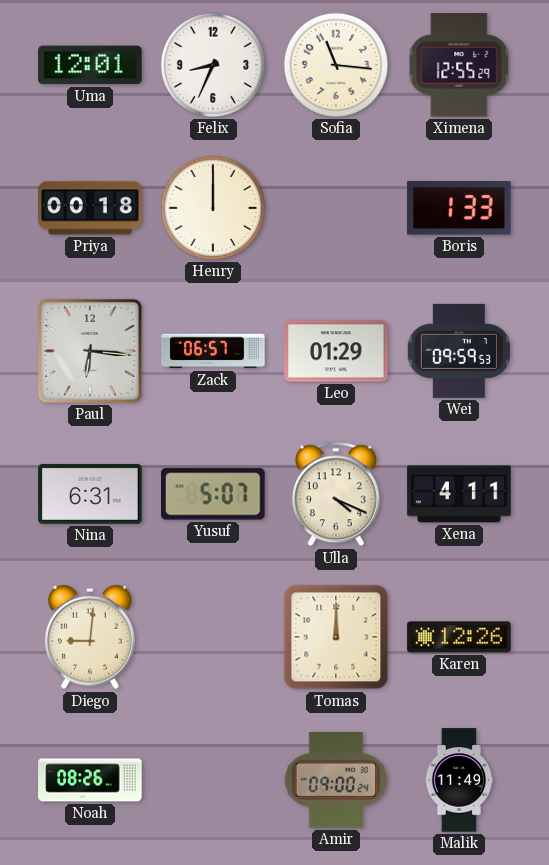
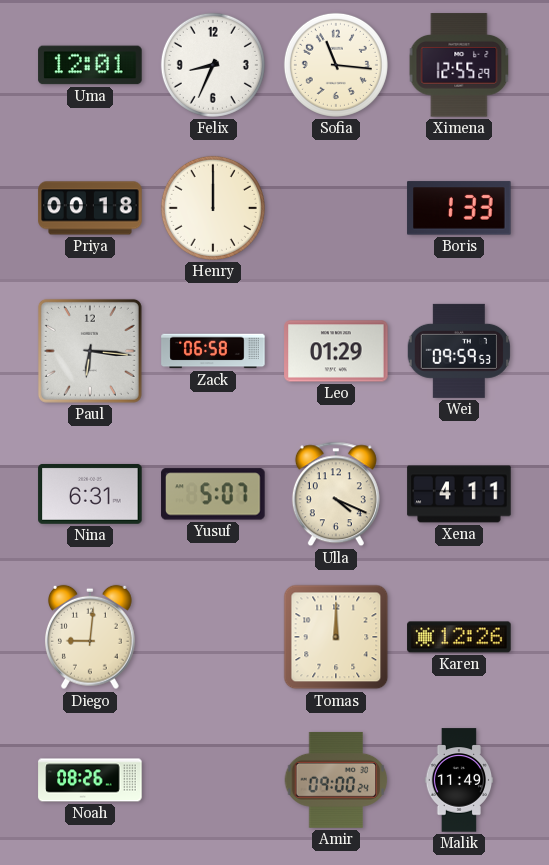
Zack: 06:57 -> 06:58 (213, 351)
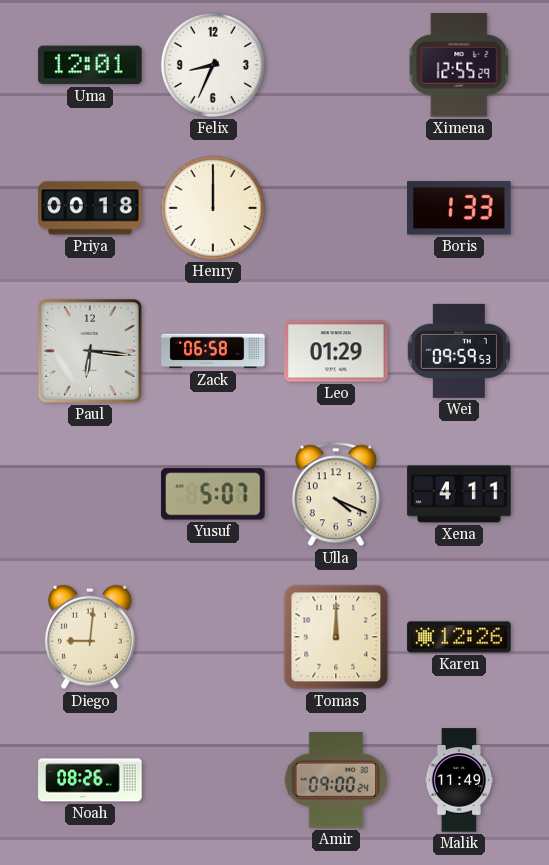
Sofia: 11:16 -> none (336, 65)
Nina: 6:31 -> none (90, 494)
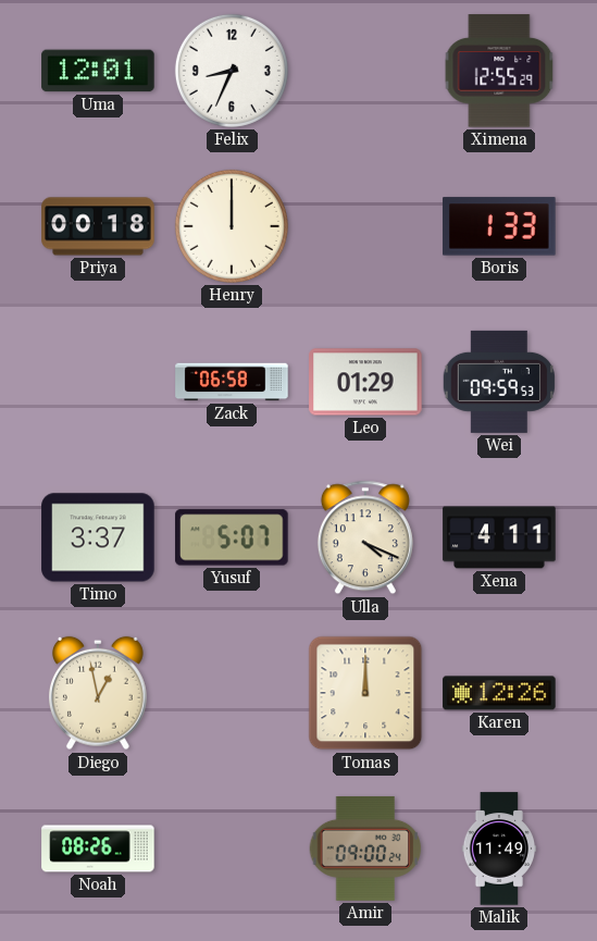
Paul: 6:16 -> none (90, 351)
Timo: none -> 3:37 (98, 537)
Diego: 9:01 -> 12:58 (98, 693)
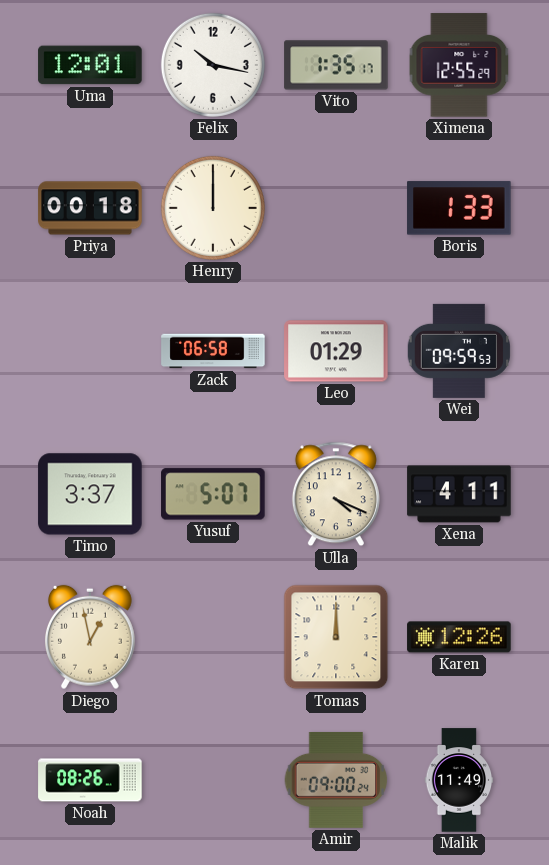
Felix: 8:34 -> 10:17 (213, 65)
Vito: none -> 1:35 (336, 65)
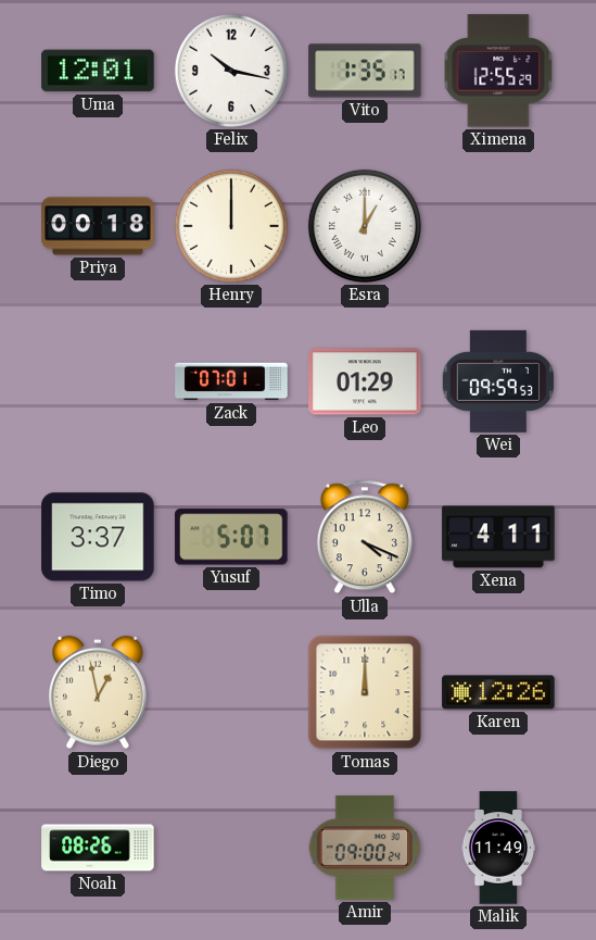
Esra: none -> 1:00 (365, 226)
Boris: 1:33 -> none (459, 208)
Zack: 06:58 -> 07:01 (231, 381)
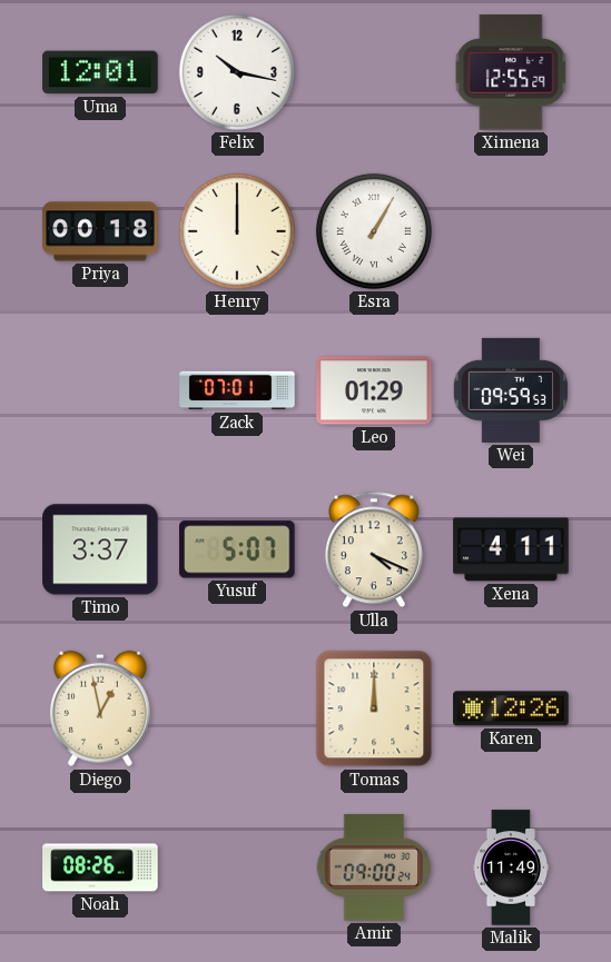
Vito: 1:35 -> none (365, 71)
Esra: 1:00 -> 1:05 (374, 231)
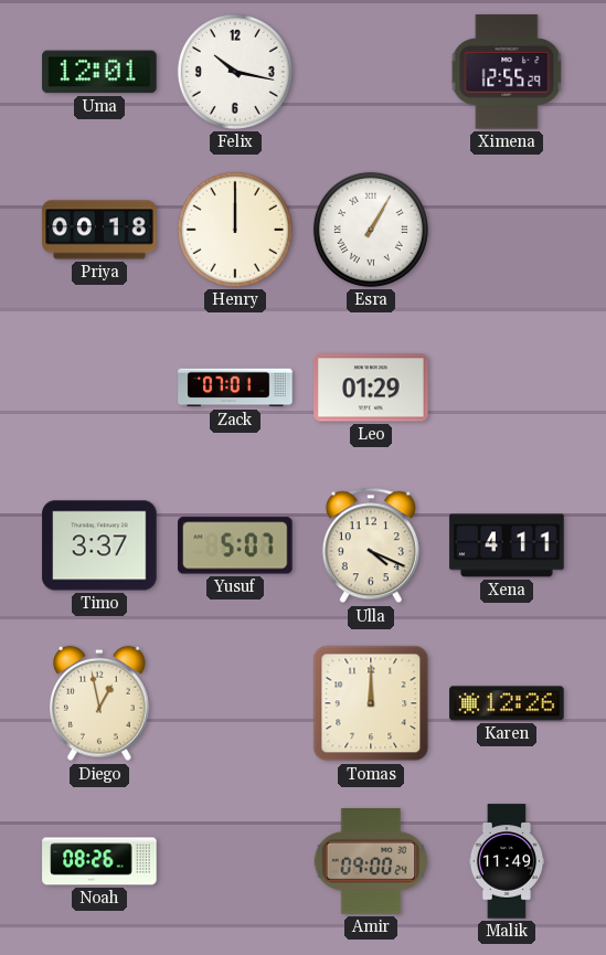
Wei: 09:59 -> none (511, 390)
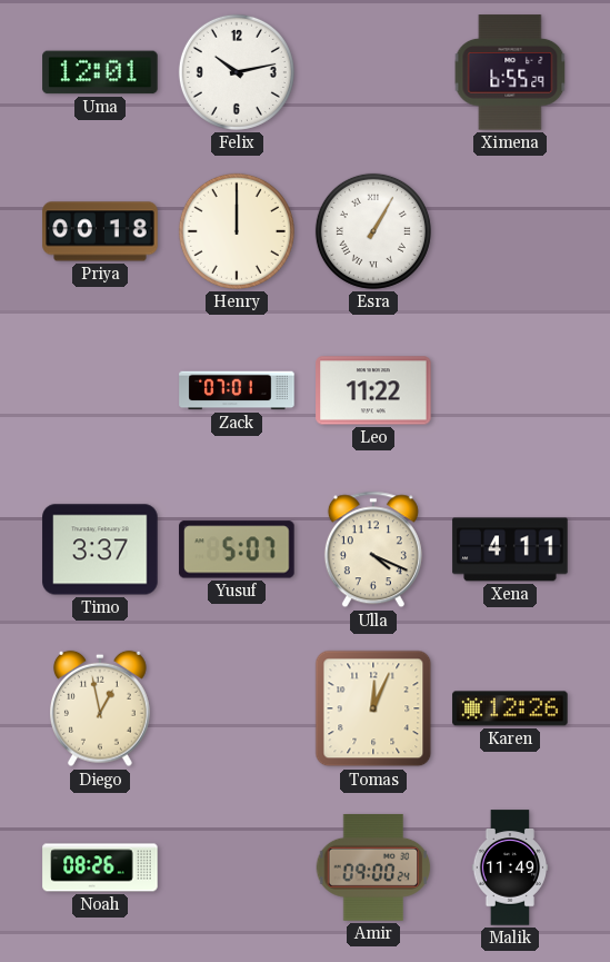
Felix: 10:17 -> 10:13 (237, 72)
Ximena: 12:55 -> 6:55 (510, 72)
Leo: 01:29 -> 11:22 (373, 390)
Tomas: 12:00 -> 12:04 (373, 708)
